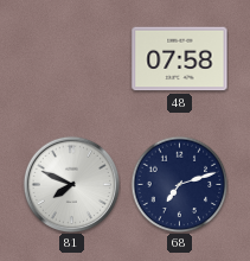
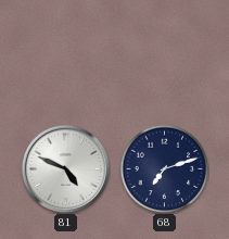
48: 07:58 -> none (180, 59)
81: 7:49 -> 4:49 (65, 168)
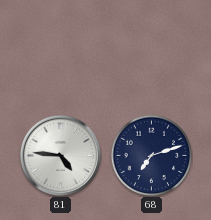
81: 4:49 -> 4:46 (60, 155)
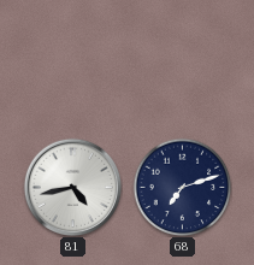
81: 4:46 -> 4:43 (72, 187)
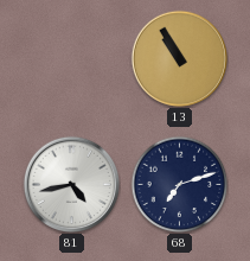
13: none -> 10:55 (179, 58)
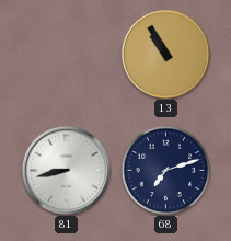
81: 4:43 -> 8:43 (66, 170)
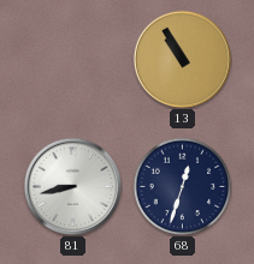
68: 7:12 -> 12:33 (182, 186)
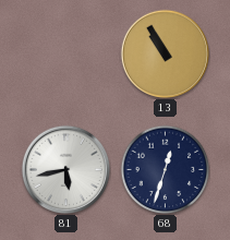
81: 8:43 -> 5:43 (65, 169)
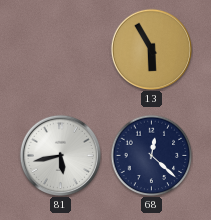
13: 10:55 -> 5:55 (151, 49)
68: 12:33 -> 12:22 (151, 155)
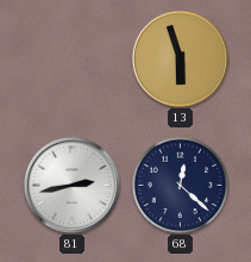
13: 5:55 -> 5:57 (180, 58)
81: 5:43 -> 2:43 (71, 185)
